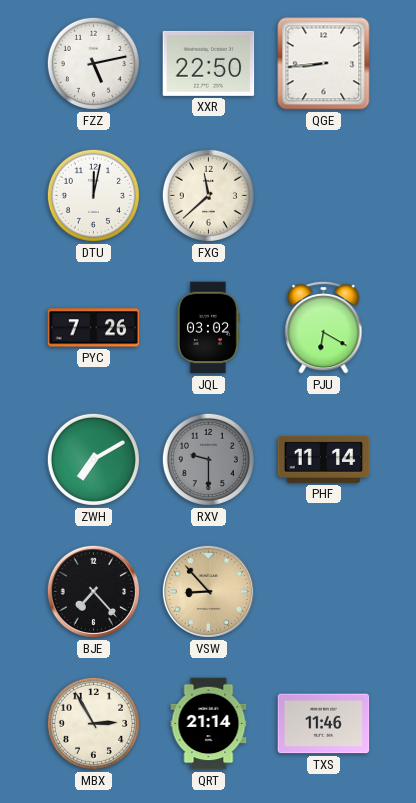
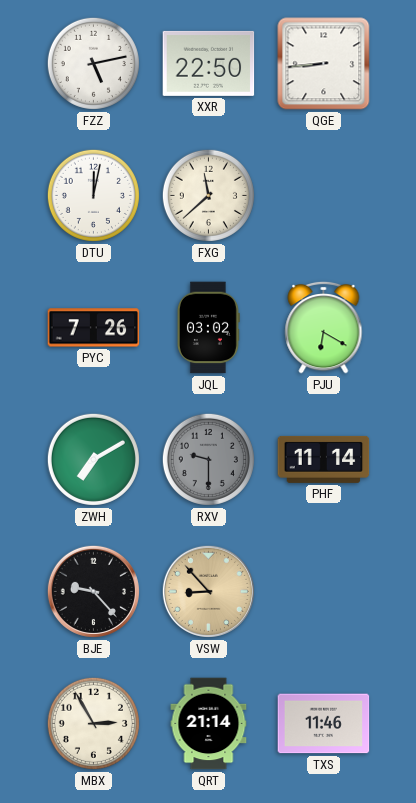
BJE: 7:23 -> 9:23 (93, 591)
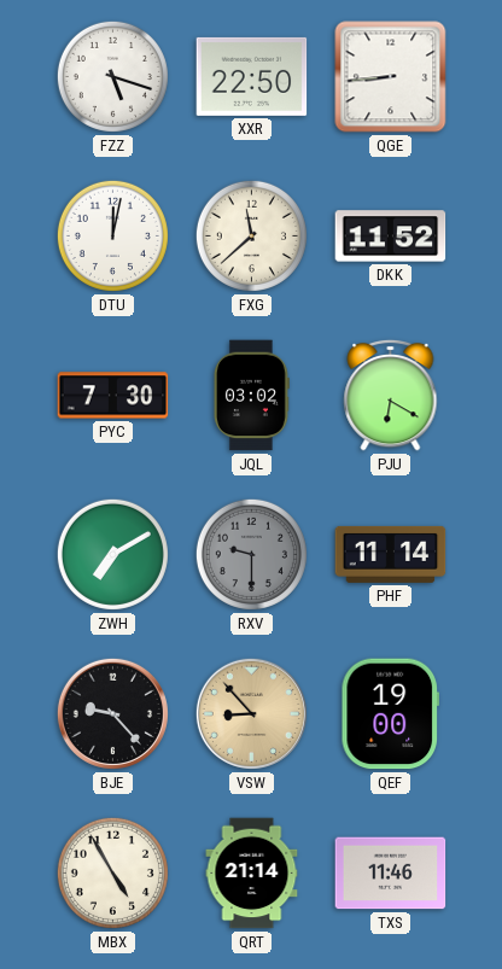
FZZ: 5:13 -> 5:18 (112, 76)
DKK: none -> 11:52 (391, 237)
PYC: 7:26 -> 7:30 (113, 396)
QEF: none -> 19:00 (390, 714)
MBX: 2:55 -> 4:55 (112, 872)
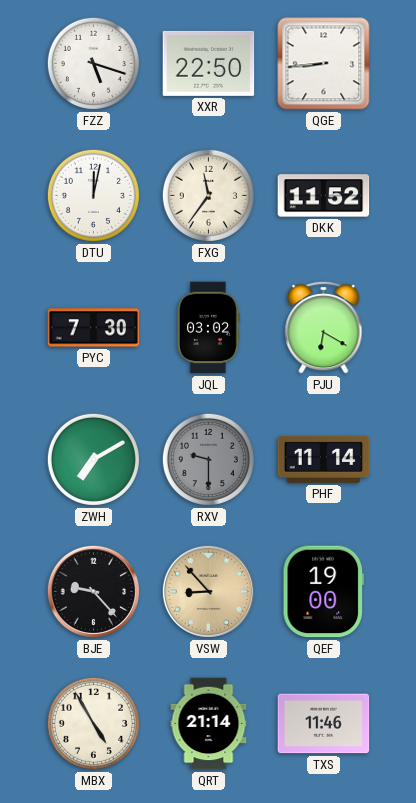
FXG: 11:38 -> 11:36 (208, 195)
